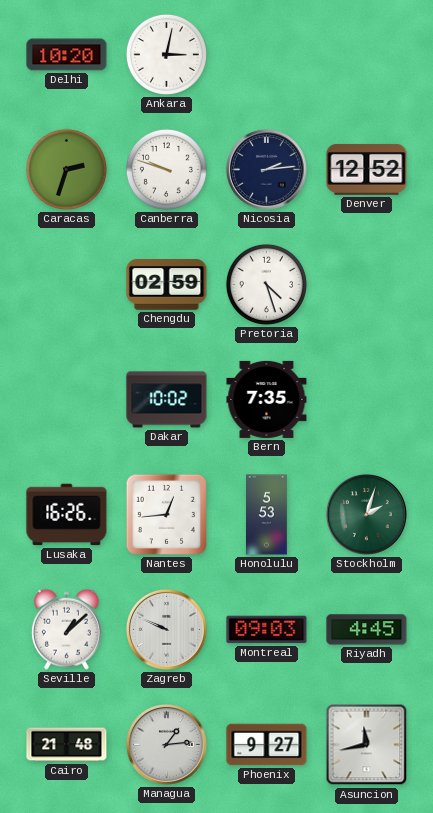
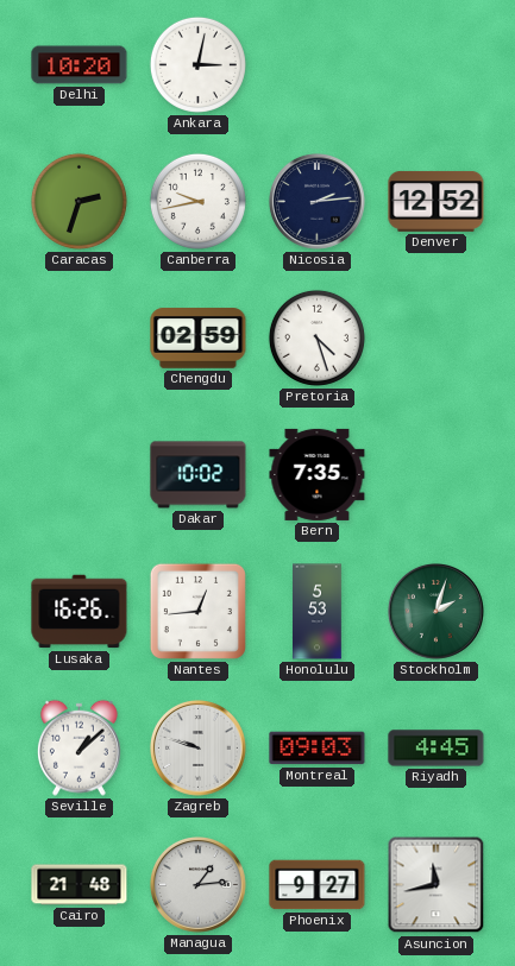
Canberra: 9:48 -> 9:43 (197, 201)
Zagreb: 9:49 -> 9:48 (199, 749)
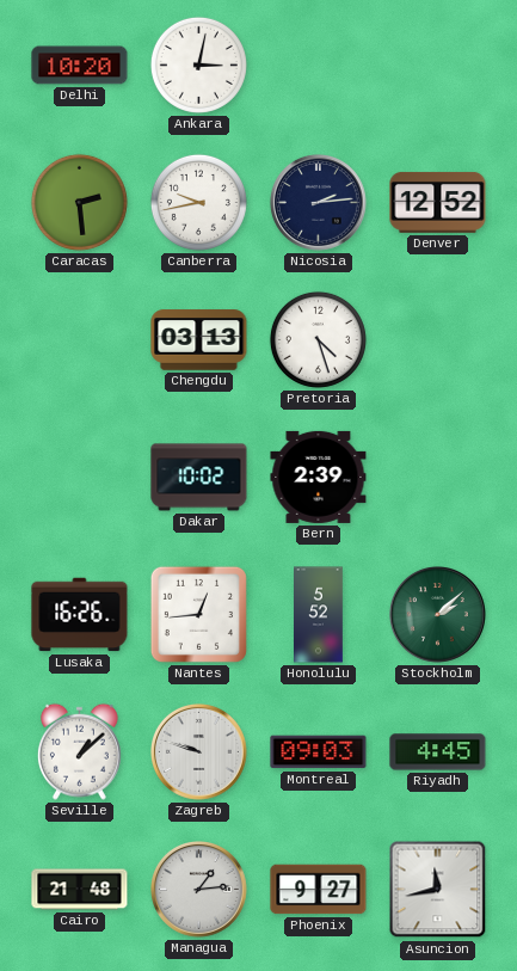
Caracas: 2:33 -> 2:29 (79, 202)
Chengdu: 02:59 -> 03:13 (199, 340)
Bern: 7:35 -> 2:39 (319, 477)
Honolulu: 5:53 -> 5:52 (319, 615)
Stockholm: 2:03 -> 2:08 (438, 615)
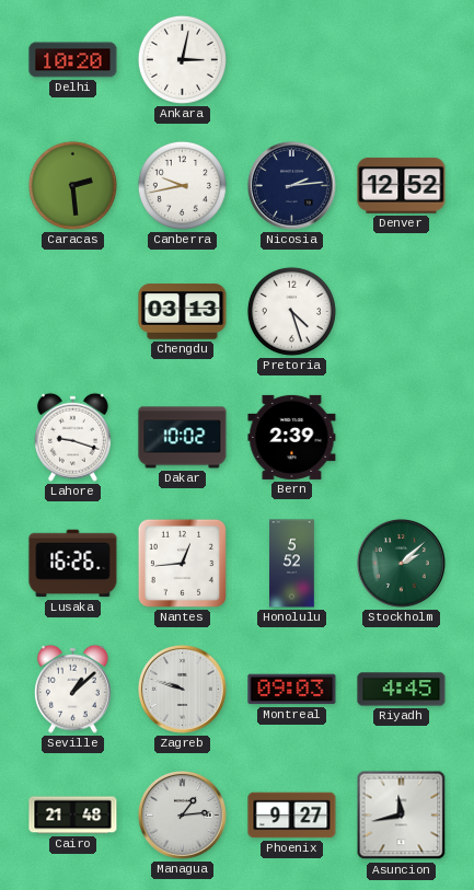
Lahore: none -> 9:18 (72, 437)
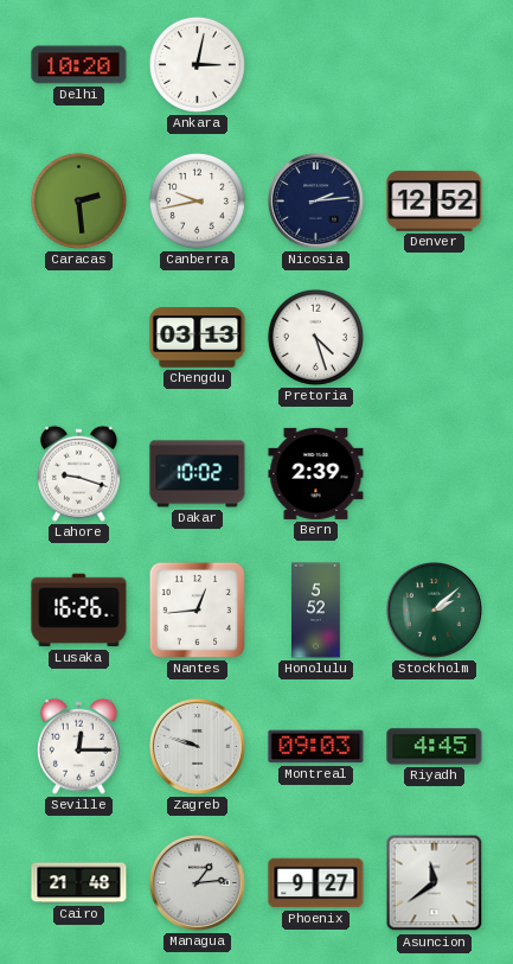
Seville: 1:08 -> 12:15 (78, 746)
Asuncion: 11:43 -> 11:39 (435, 883)
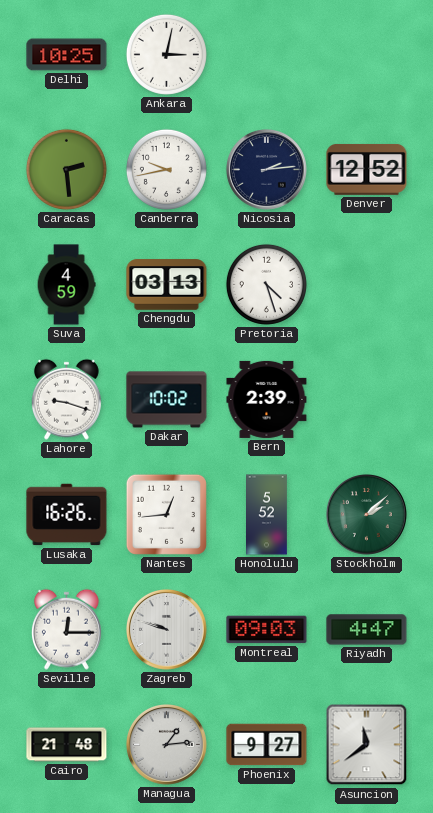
Delhi: 10:20 -> 10:25 (67, 55)
Suva: none -> 4:59 (66, 285)
Riyadh: 4:45 -> 4:47 (367, 630)
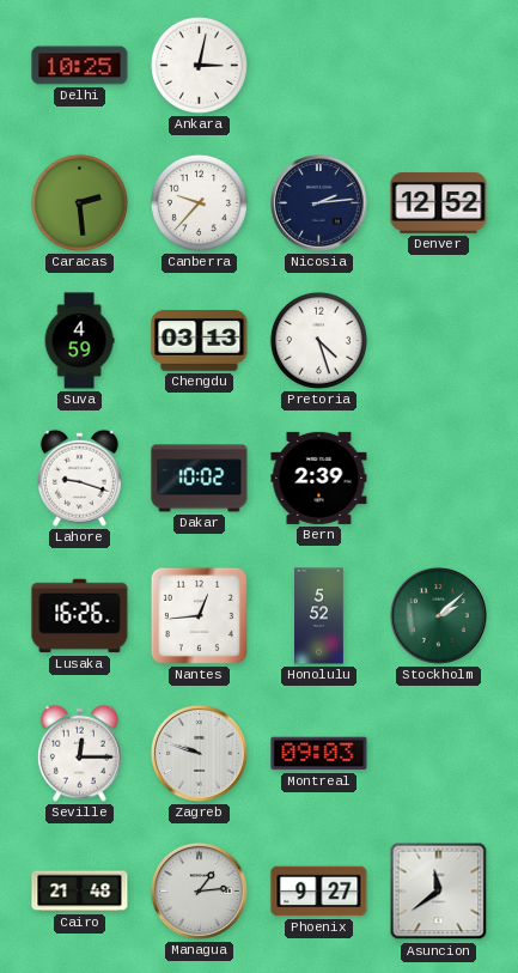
Canberra: 9:43 -> 9:37 (199, 202)
Riyadh: 4:47 -> none (367, 630)
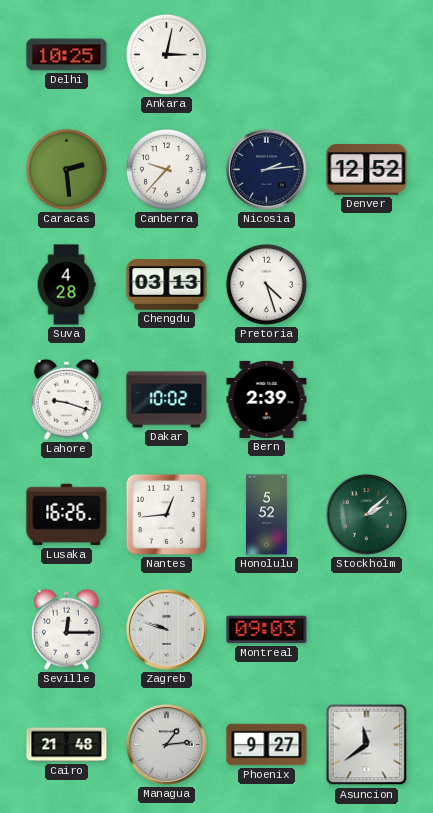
Suva: 4:59 -> 4:28 (66, 285)
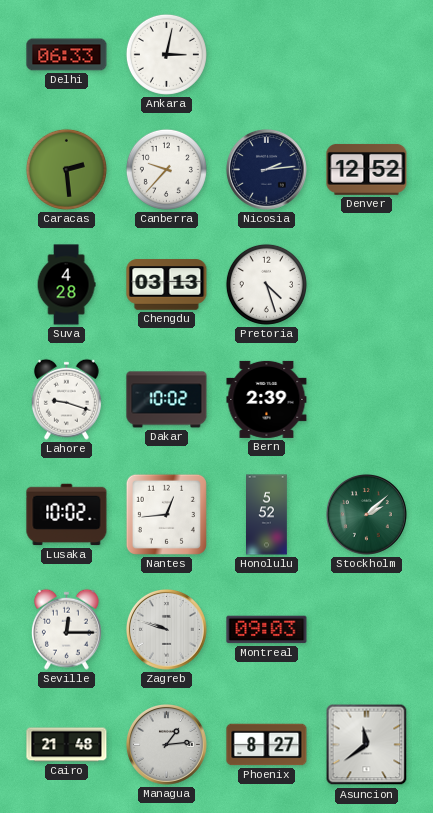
Delhi: 10:25 -> 06:33 (67, 55)
Lusaka: 16:26 -> 10:02 (67, 515)
Phoenix: 9:27 -> 8:27 (267, 745)
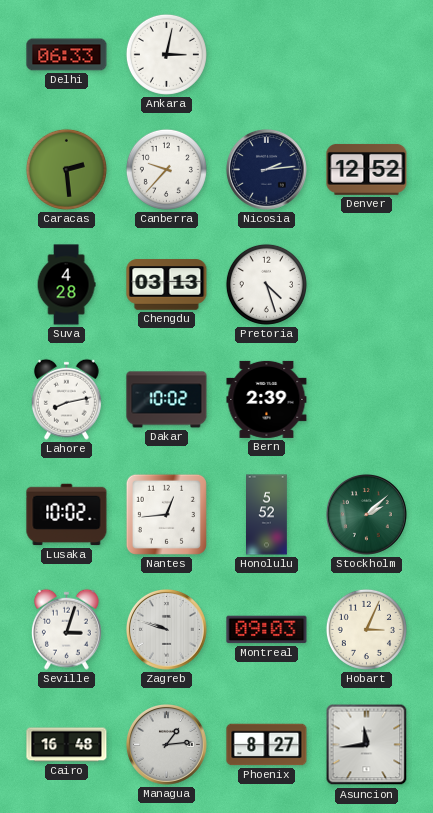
Lahore: 9:18 -> 8:13 (66, 399)
Seville: 12:15 -> 3:03 (66, 629)
Hobart: none -> 3:04 (366, 629)
Cairo: 21:48 -> 16:48 (67, 745)
Asuncion: 11:39 -> 11:44 (367, 745)
